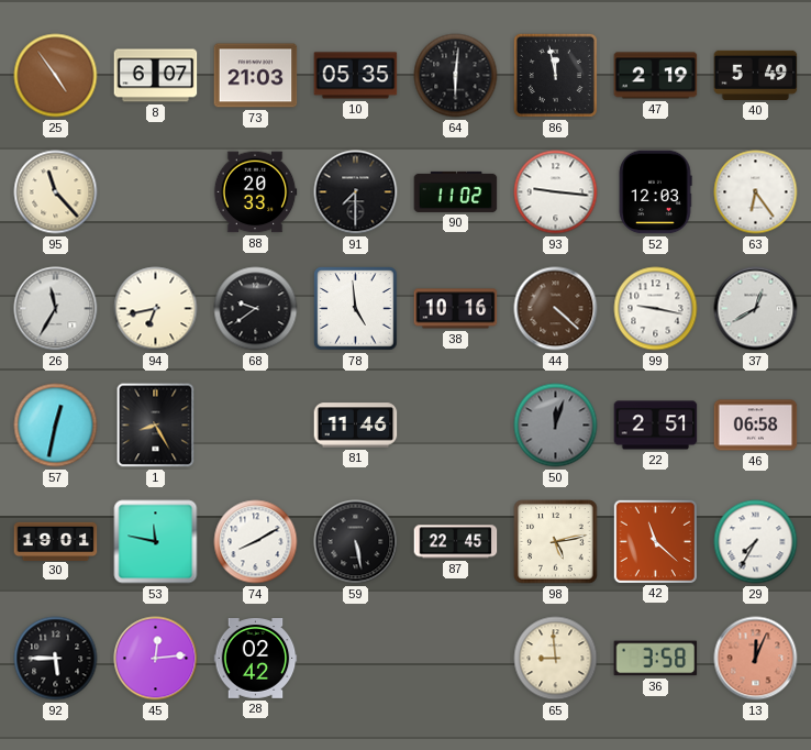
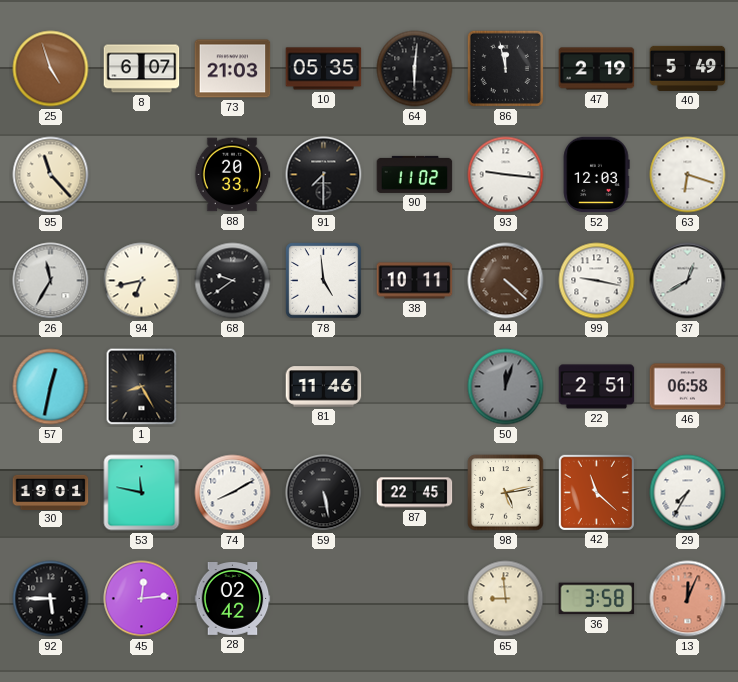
25: 4:54 -> 4:57 (51, 69)
63: 6:24 -> 6:18 (688, 175)
38: 10:16 -> 10:11 (415, 281)
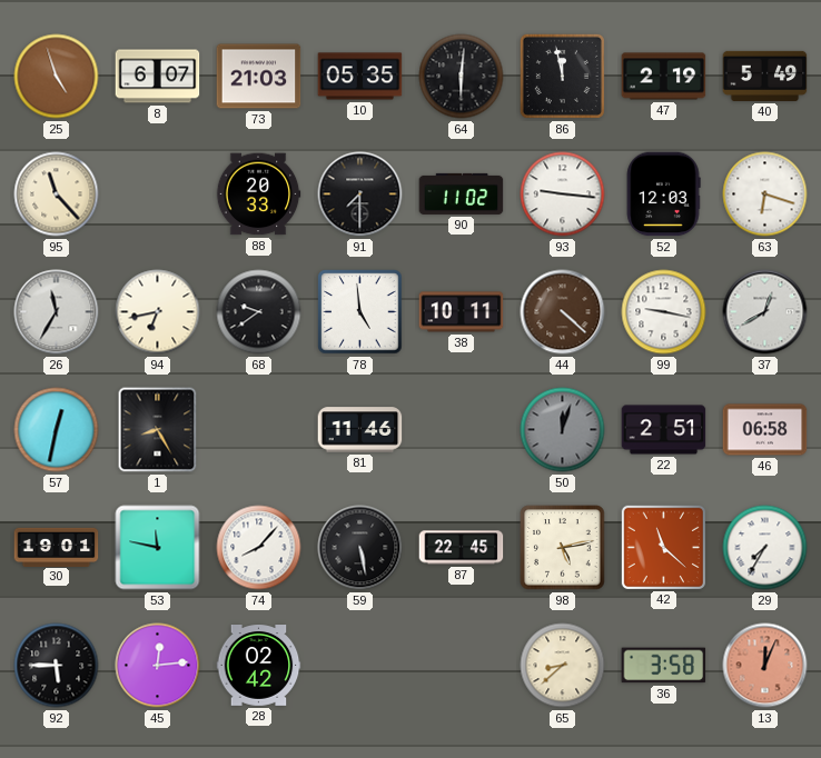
74: 8:10 -> 8:07 (259, 548)
65: 8:59 -> 8:38 (563, 666)
